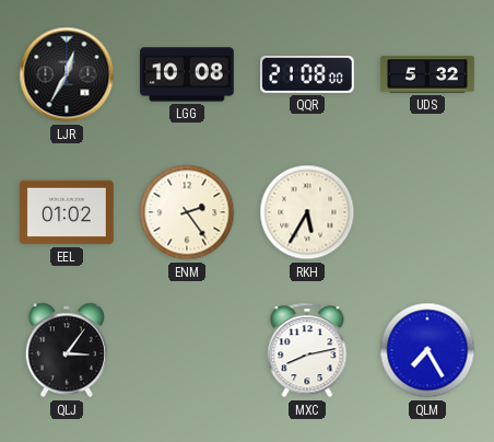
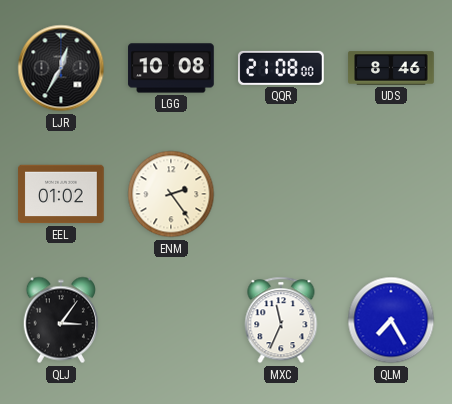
UDS: 5:32 -> 8:46 (391, 68)
RKH: 5:35 -> none (307, 212)
MXC: 8:13 -> 11:34 (281, 320)
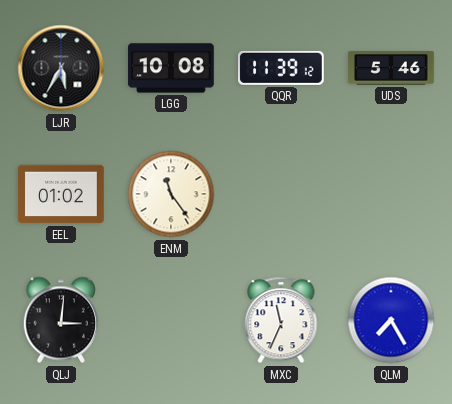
LJR: 12:35 -> 5:35 (61, 68)
QQR: 21:08 -> 11:39 (282, 68)
UDS: 8:46 -> 5:46 (391, 68)
ENM: 2:24 -> 11:24 (171, 194)
QLJ: 3:06 -> 3:01 (60, 320)
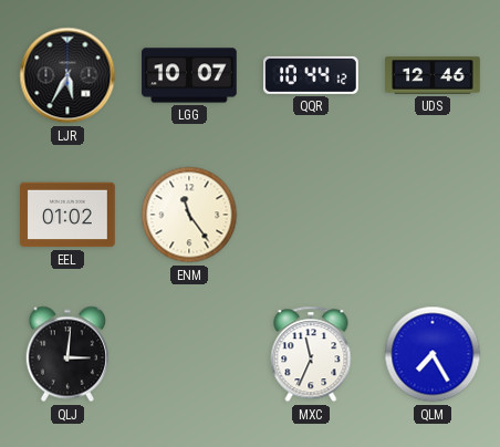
LGG: 10:08 -> 10:07 (189, 75)
QQR: 11:39 -> 10:44 (312, 75)
UDS: 5:46 -> 12:46 (433, 75)
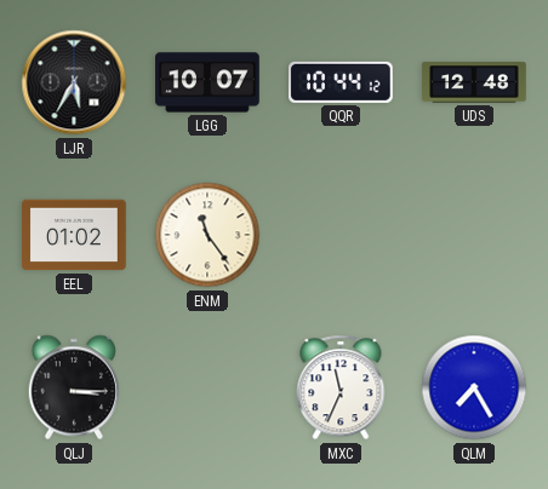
UDS: 12:46 -> 12:48 (474, 82)
QLJ: 3:01 -> 3:15 (73, 387)
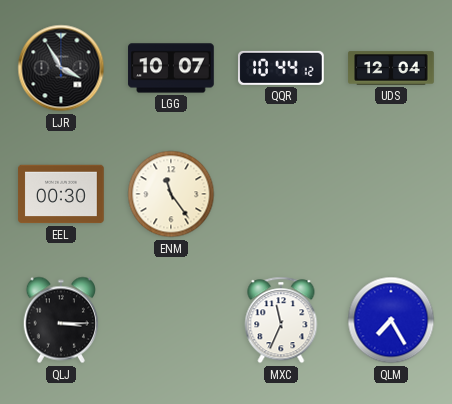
LJR: 5:35 -> 3:55 (61, 68)
UDS: 12:48 -> 12:04 (391, 68)
EEL: 01:02 -> 00:30 (61, 194)
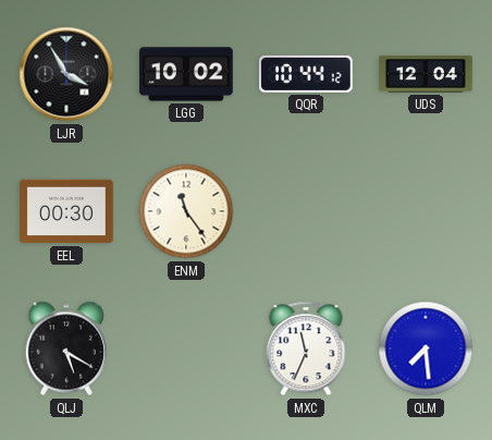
LGG: 10:07 -> 10:02 (186, 74)
QLJ: 3:15 -> 5:20 (65, 349)
QLM: 7:25 -> 7:29 (426, 349)
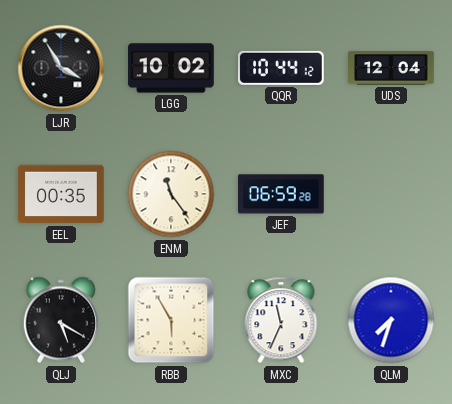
EEL: 00:30 -> 00:35 (61, 194)
JEF: none -> 06:59 (282, 194)
RBB: none -> 5:55 (171, 320)
QLM: 7:29 -> 7:33 (391, 320)
